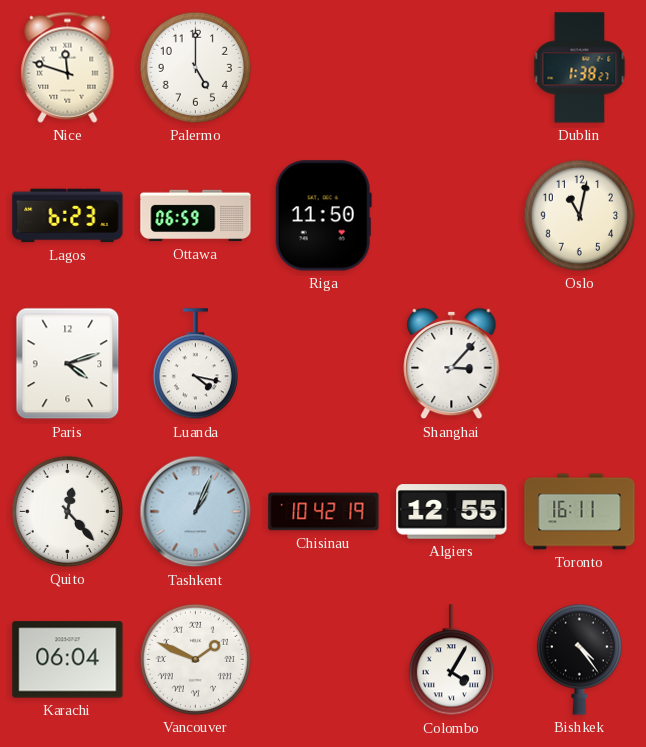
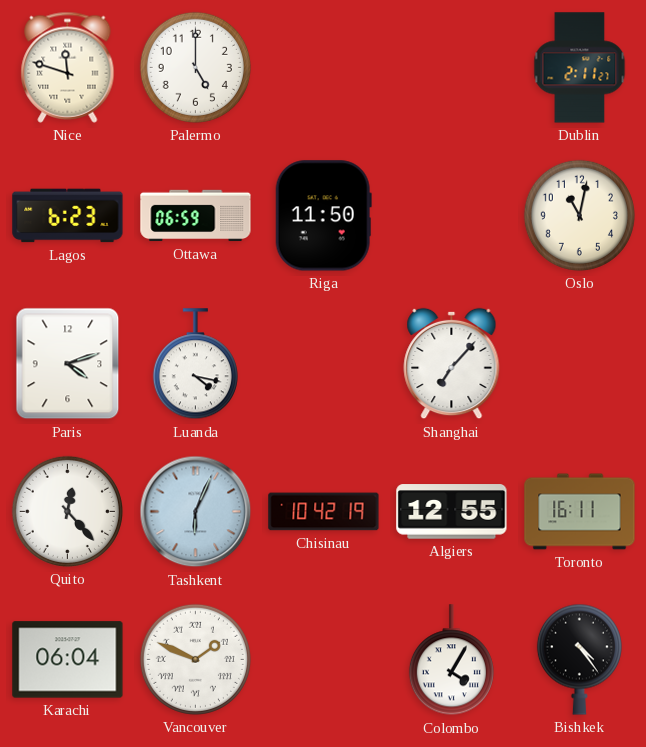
Dublin: 1:38 -> 2:11 (580, 68)
Shanghai: 3:07 -> 7:07 (452, 364)
Tashkent: 1:04 -> 6:04 (196, 512)
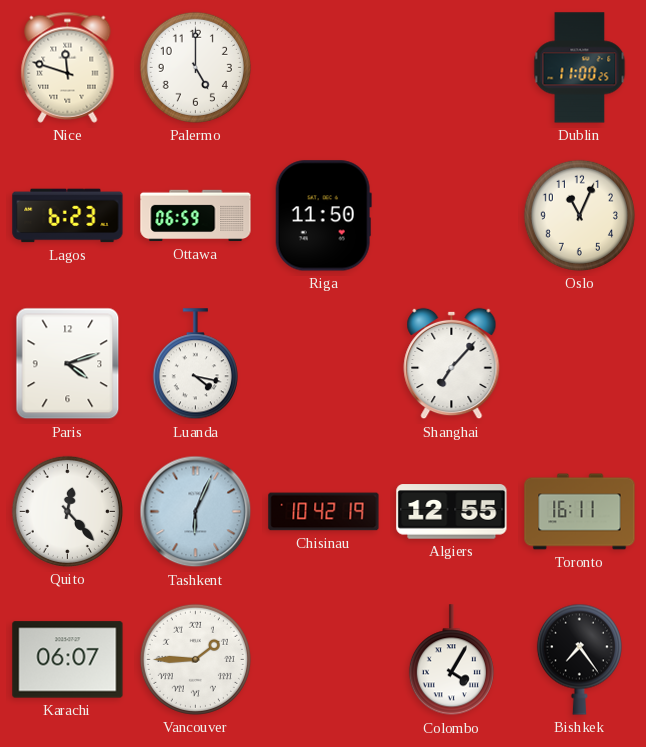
Dublin: 2:11 -> 11:00 (580, 68)
Oslo: 11:02 -> 11:04 (579, 215)
Karachi: 06:04 -> 06:07 (68, 660)
Vancouver: 1:49 -> 1:45 (195, 659)
Bishkek: 4:24 -> 7:24 (579, 659)
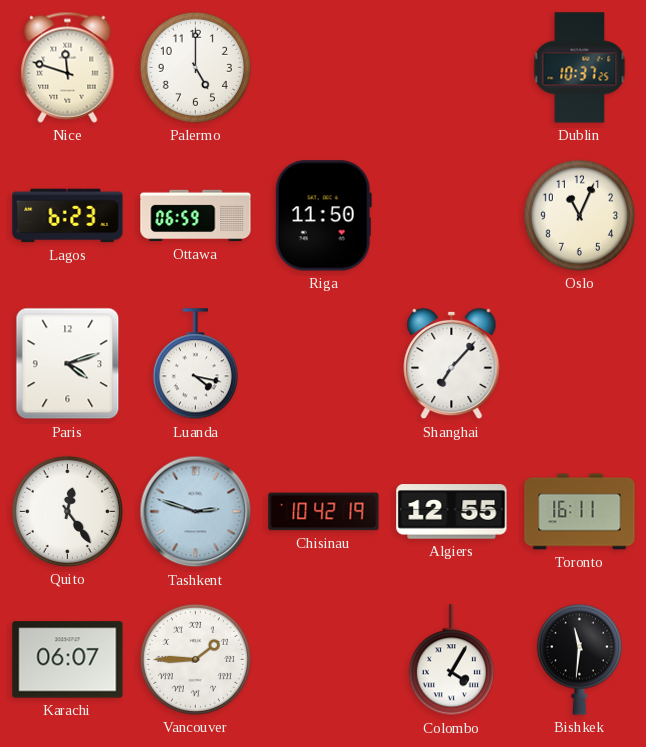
Dublin: 11:00 -> 10:37 (580, 68)
Quito: 12:23 -> 12:24 (67, 511)
Tashkent: 6:04 -> 2:48 (196, 512)
Bishkek: 7:24 -> 11:31 (579, 659)
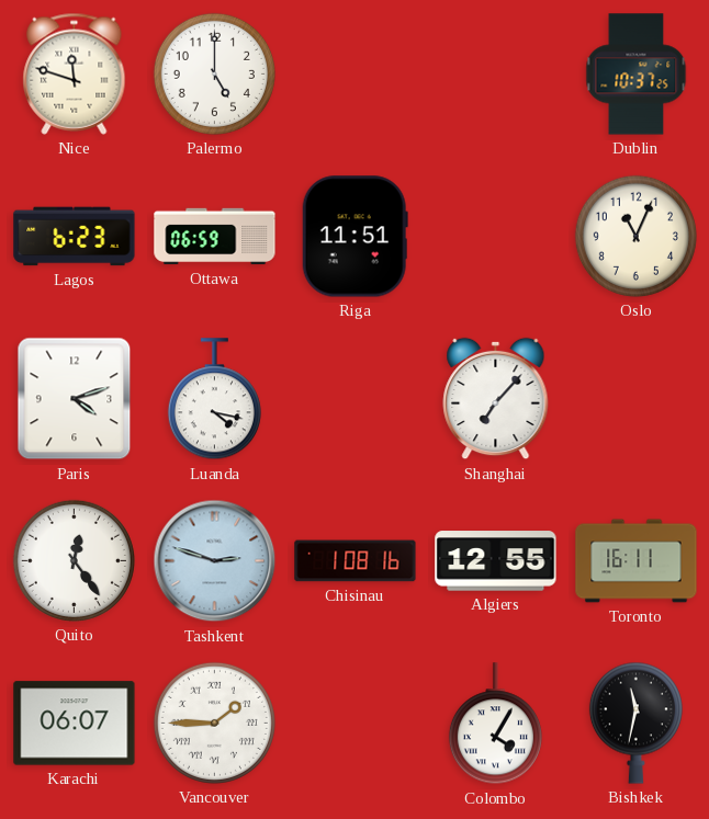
Riga: 11:50 -> 11:51 (354, 237)
Chisinau: 10:42 -> 1:08 (356, 561)
Bishkek: 11:31 -> 11:32 (635, 723)
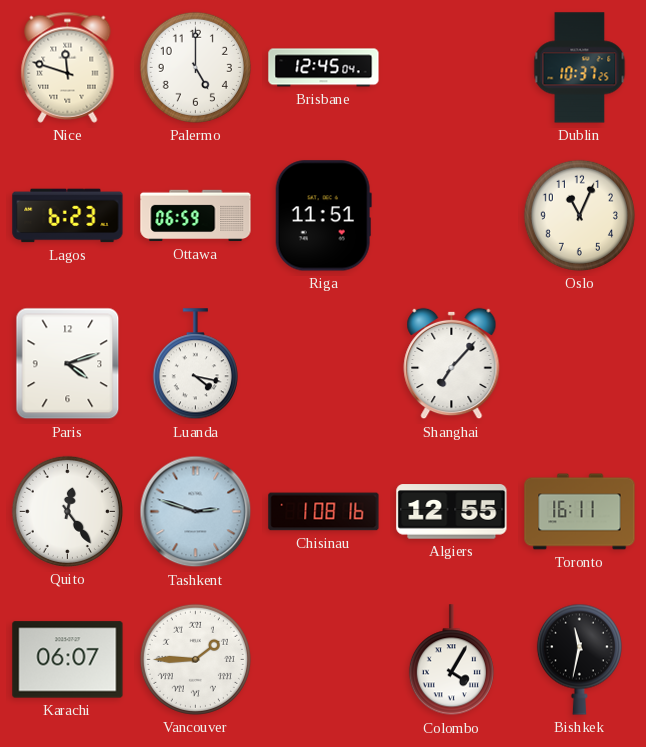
Brisbane: none -> 12:45 (324, 68)
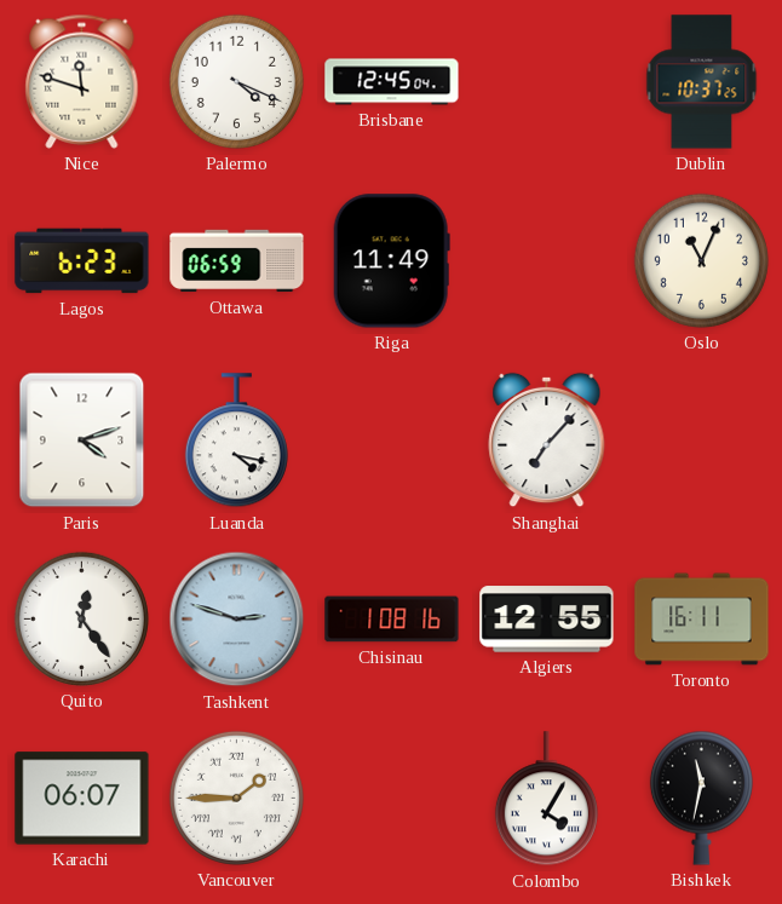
Palermo: 5:00 -> 4:19 (236, 81)
Riga: 11:51 -> 11:49 (391, 261)
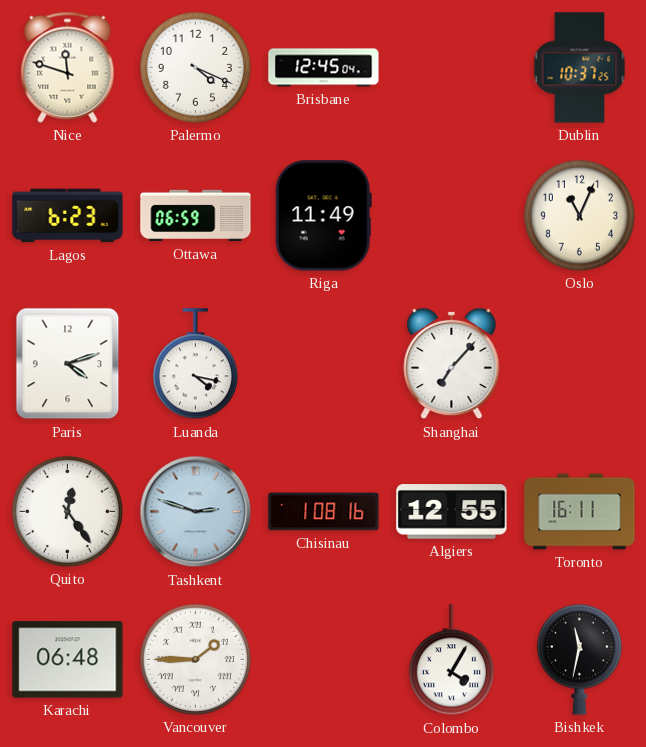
Karachi: 06:07 -> 06:48 (68, 660)
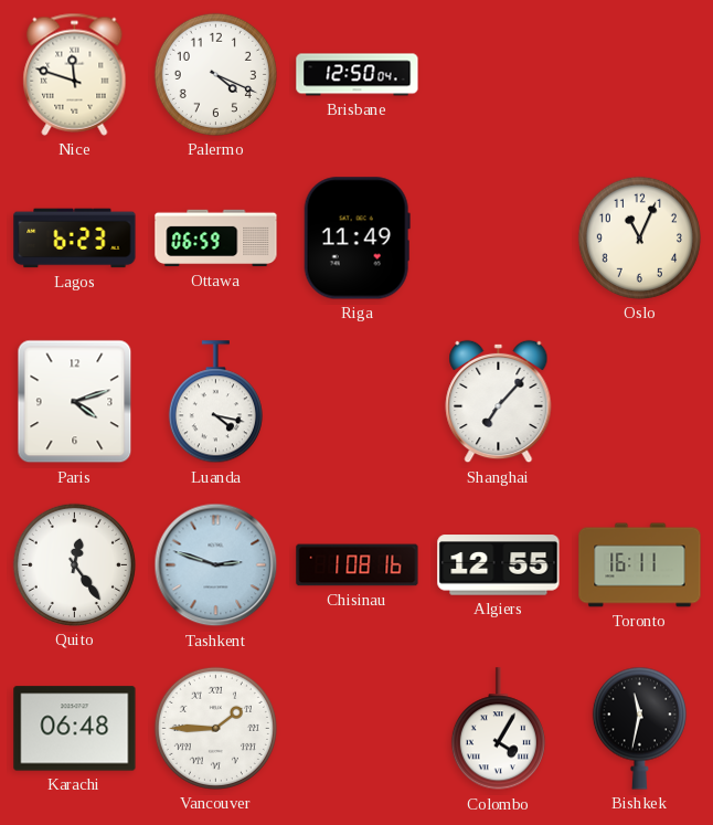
Brisbane: 12:45 -> 12:50 (358, 75)
Dublin: 10:37 -> none (580, 68)
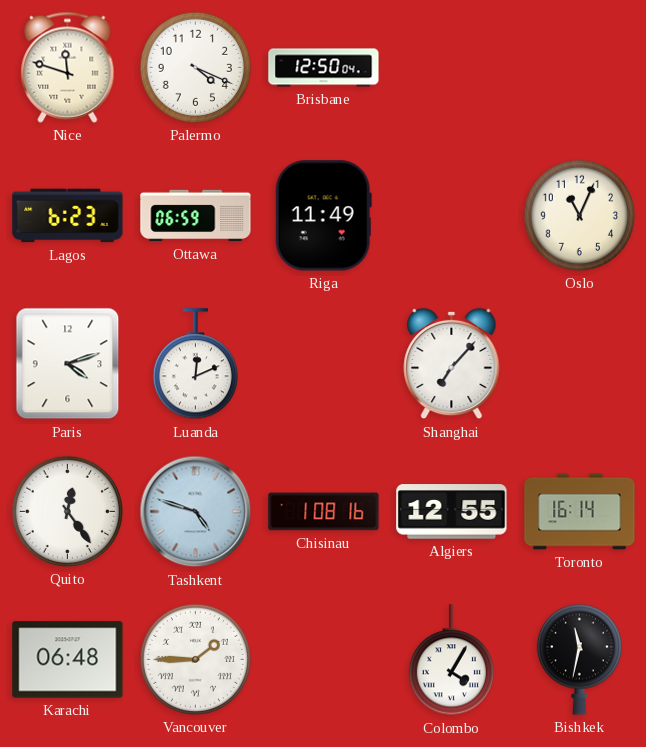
Luanda: 4:17 -> 12:11 (195, 364)
Tashkent: 2:48 -> 4:48 (196, 512)
Toronto: 16:11 -> 16:14 (580, 512)
